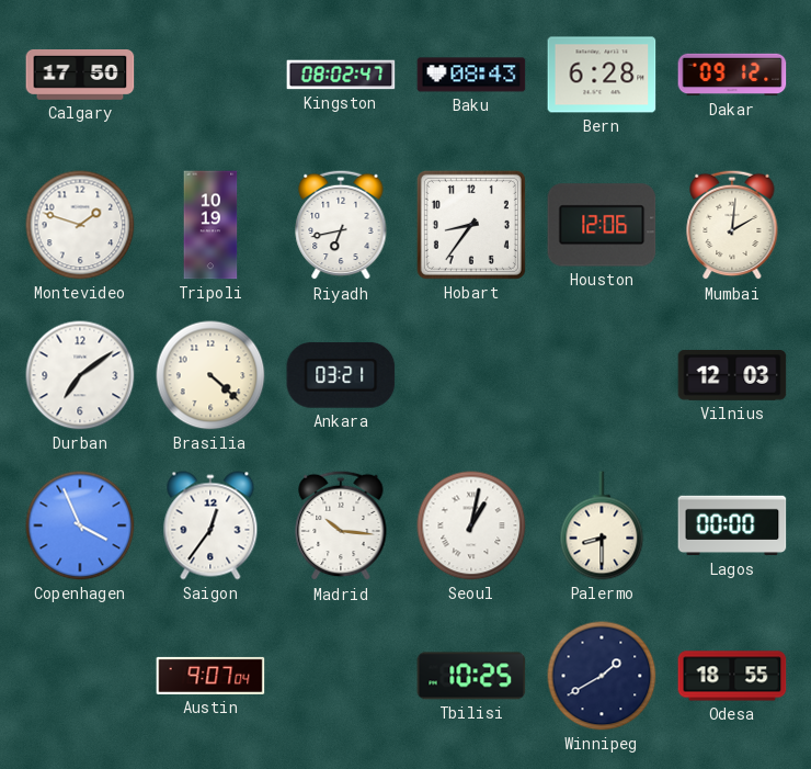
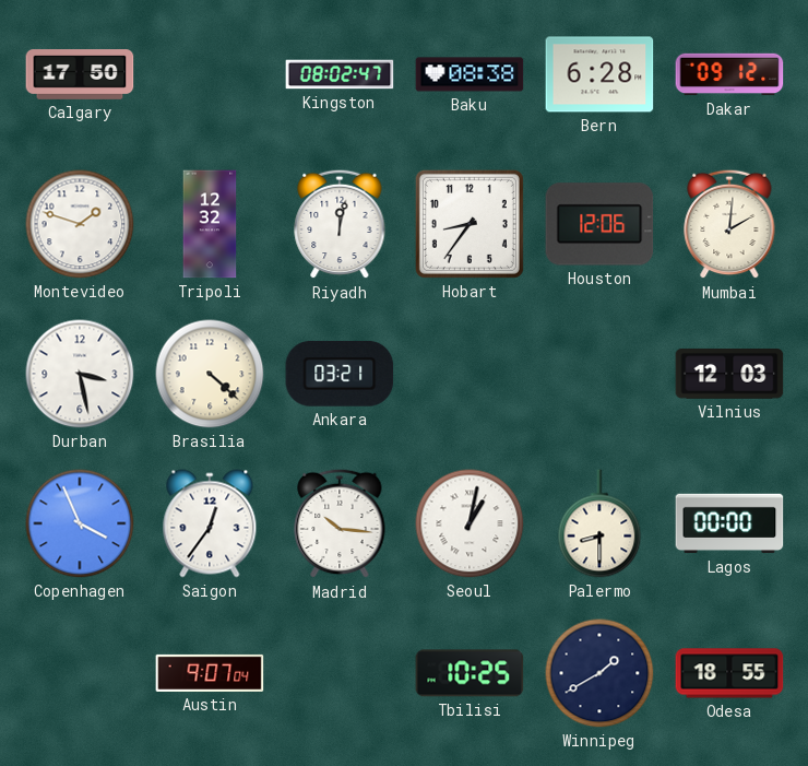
Baku: 08:43 -> 08:38 (470, 74)
Tripoli: 10:19 -> 12:32 (210, 224)
Riyadh: 6:43 -> 12:02 (340, 224)
Durban: 7:09 -> 3:28 (80, 374)
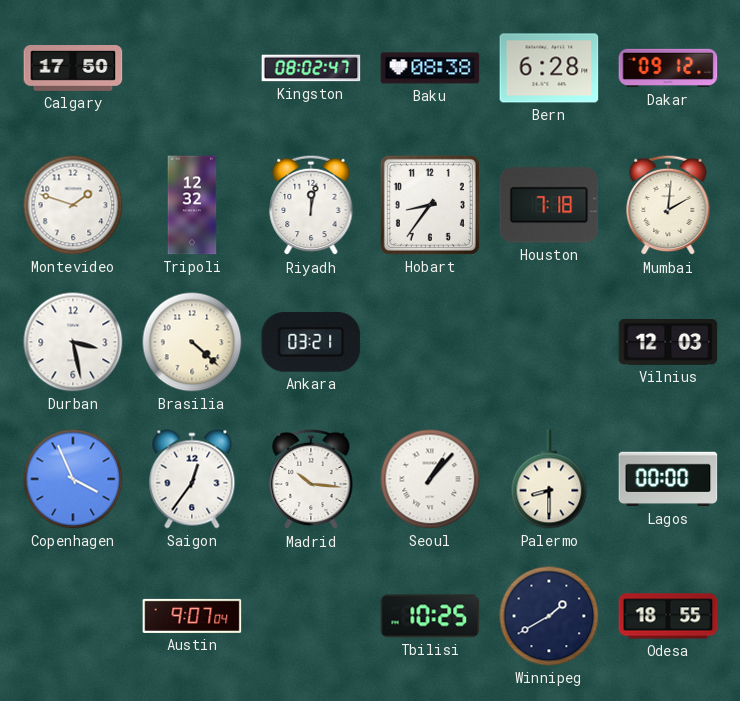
Houston: 12:06 -> 7:18 (549, 205)
Seoul: 1:02 -> 1:07 (430, 479)
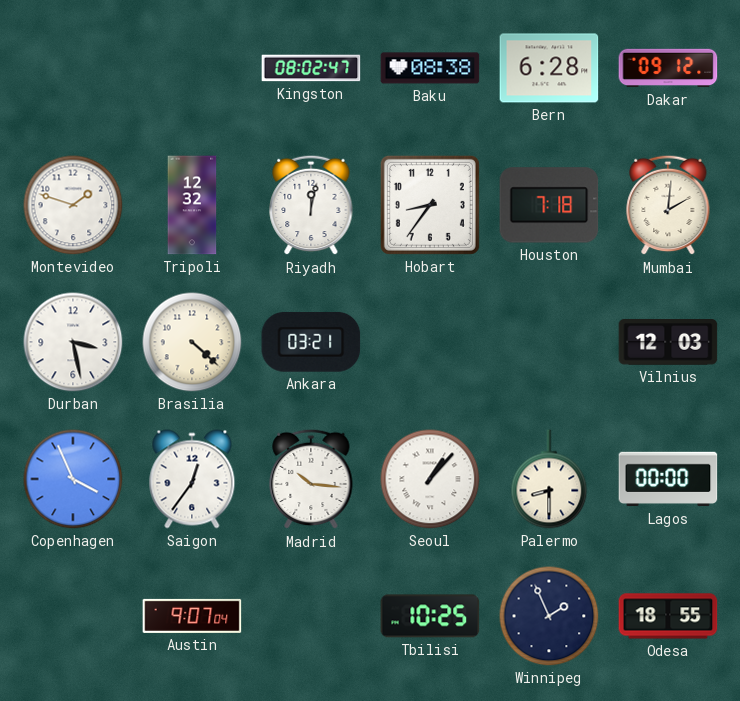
Calgary: 17:50 -> none (73, 69)
Winnipeg: 1:40 -> 1:56 (549, 616)
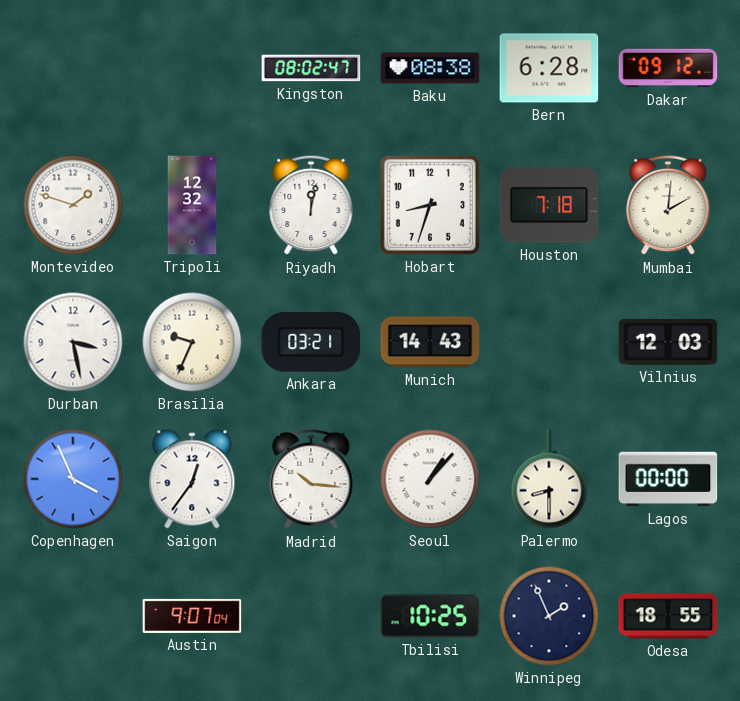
Hobart: 8:36 -> 8:33 (430, 205)
Brasilia: 4:22 -> 9:34 (192, 342)
Munich: none -> 14:43 (430, 342)
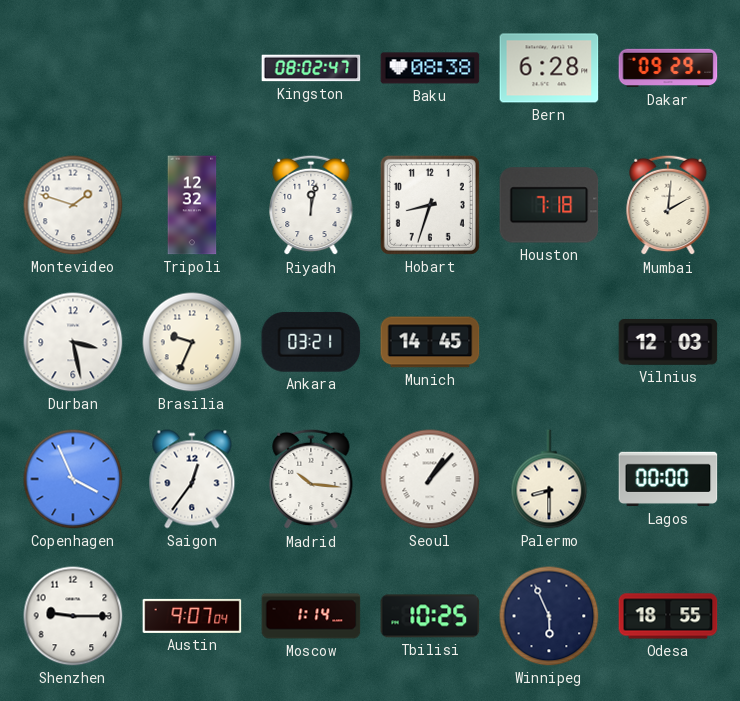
Dakar: 09:12 -> 09:29 (668, 68)
Munich: 14:43 -> 14:45 (430, 342)
Shenzhen: none -> 9:15 (73, 616)
Moscow: none -> 1:14 (311, 616)
Winnipeg: 1:56 -> 5:56 (549, 616)
